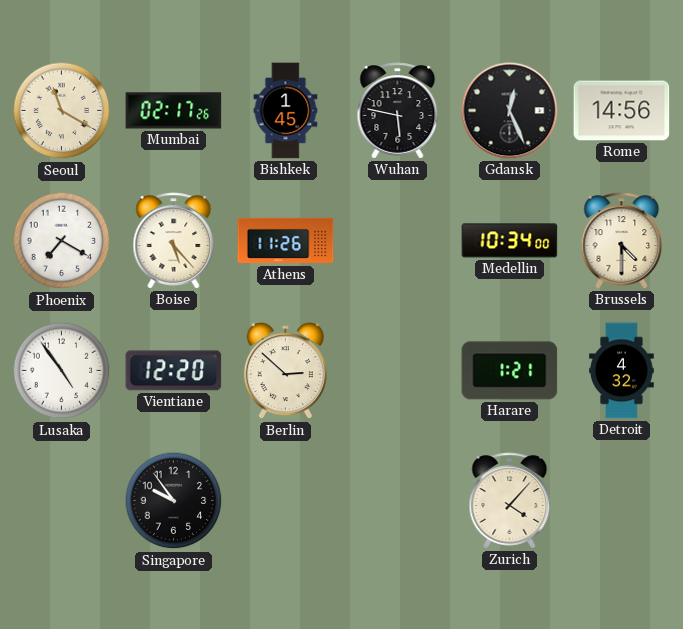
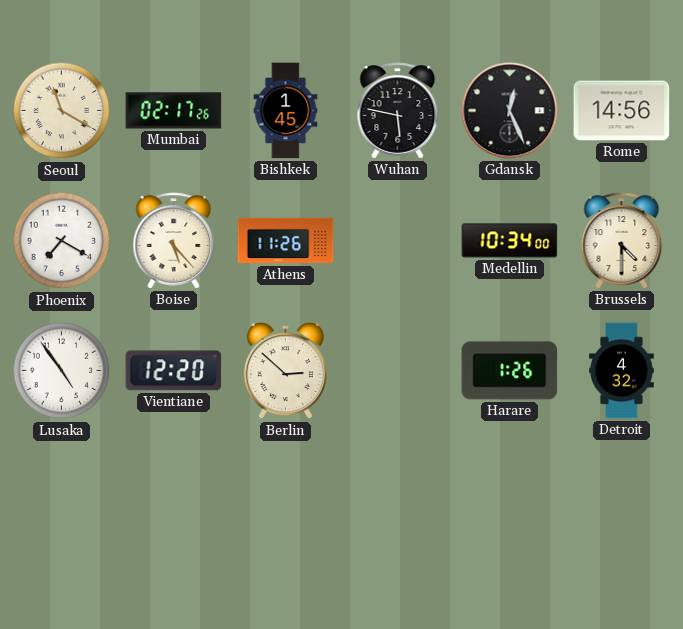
Harare: 1:21 -> 1:26 (510, 371)
Singapore: 9:54 -> none (174, 501)
Zurich: 4:07 -> none (510, 501)
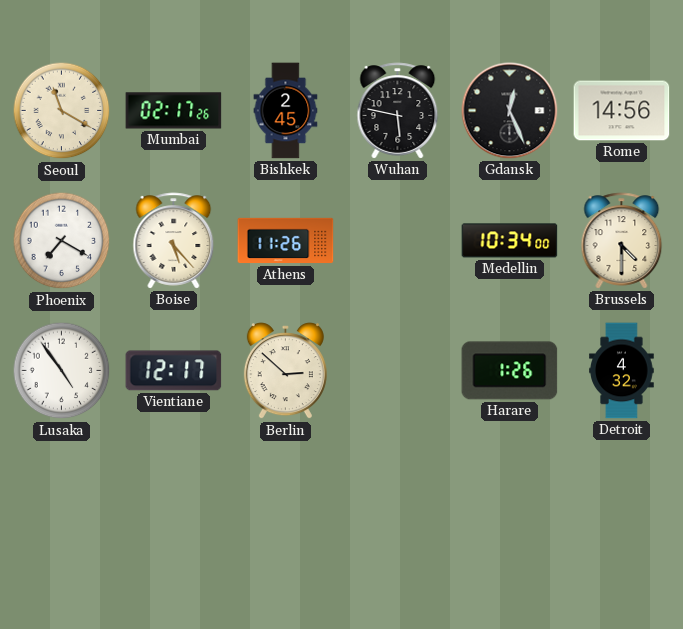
Bishkek: 1:45 -> 2:45 (286, 111)
Vientiane: 12:20 -> 12:17 (174, 371)
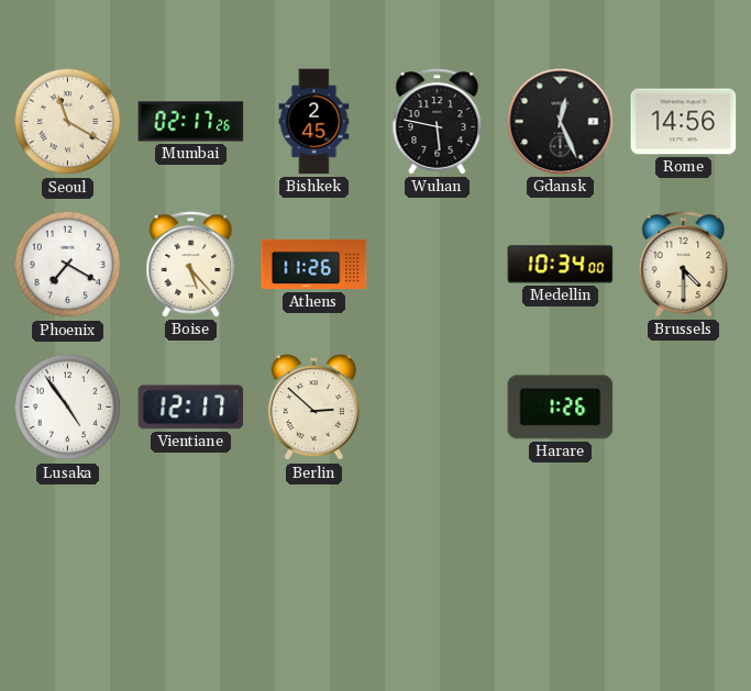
Detroit: 4:32 -> none (622, 371)
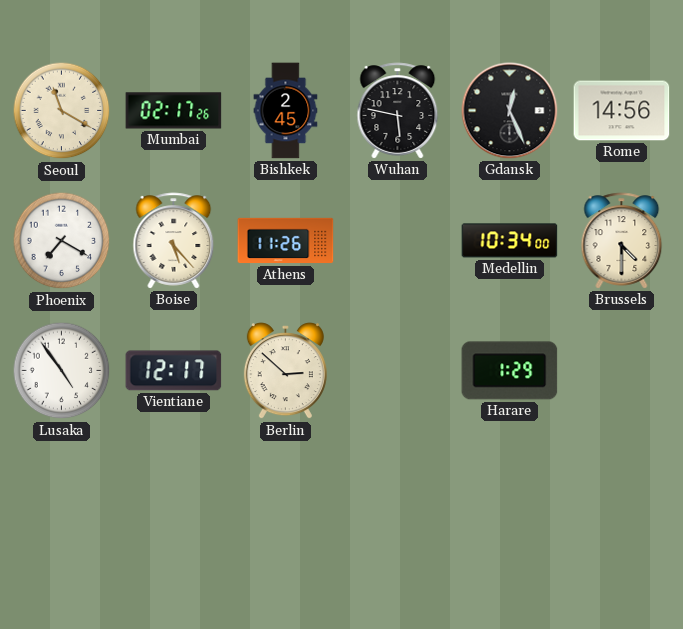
Harare: 1:26 -> 1:29 (510, 371)
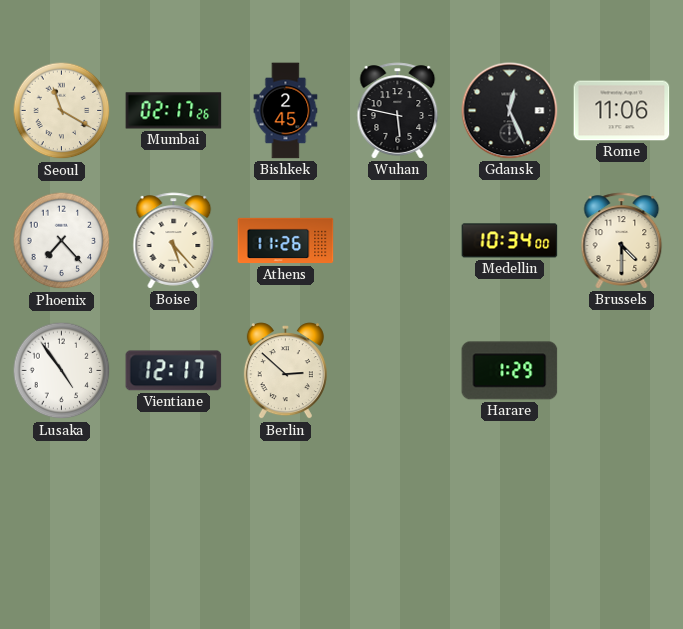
Rome: 14:56 -> 11:06 (622, 111)
Phoenix: 7:20 -> 7:23 (62, 241)
